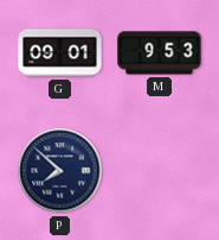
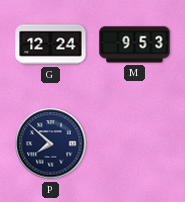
G: 09:01 -> 12:24 (51, 45)
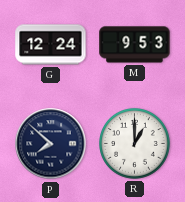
R: none -> 1:00 (135, 144)
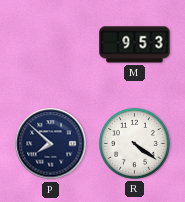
G: 12:24 -> none (51, 45)
R: 1:00 -> 4:21 (135, 144)
